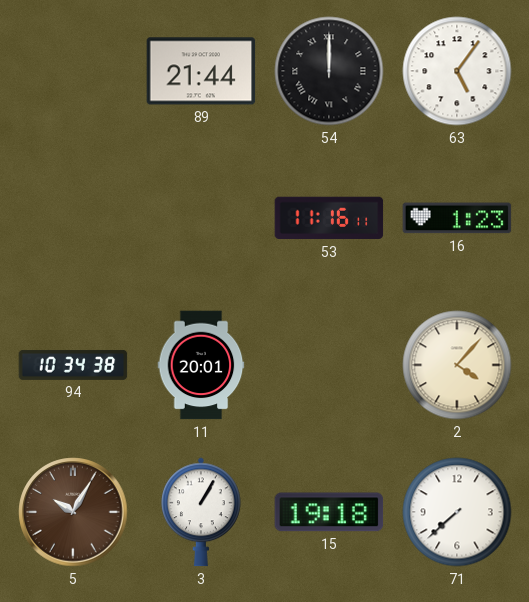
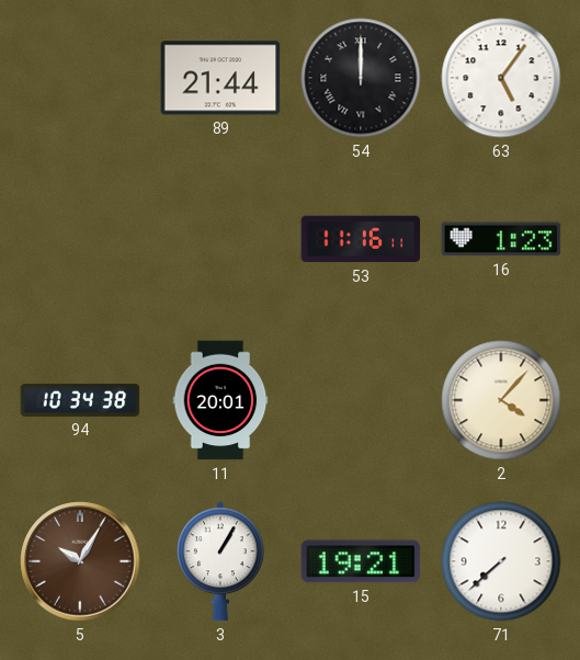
15: 19:18 -> 19:21 (361, 561)
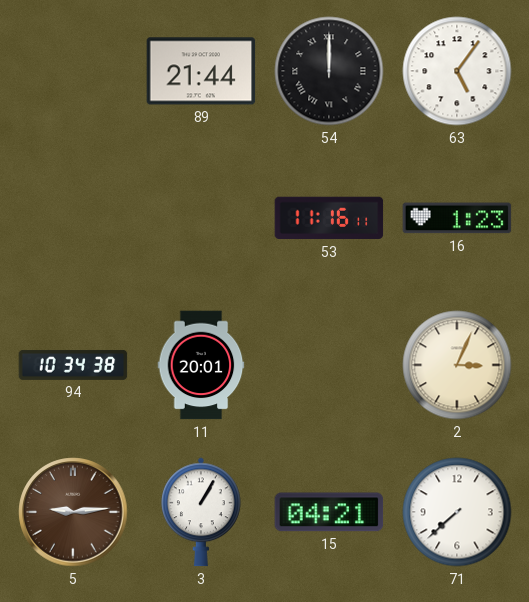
2: 4:07 -> 3:04 (457, 365)
5: 10:05 -> 9:14 (73, 512)
15: 19:21 -> 04:21 (329, 512)
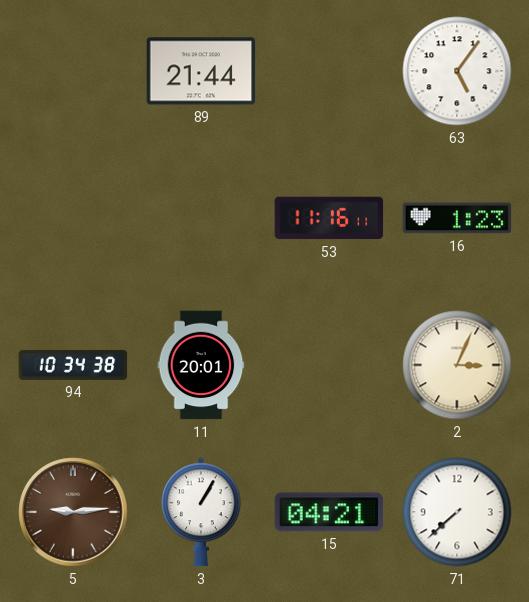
54: 12:00 -> none (329, 71)
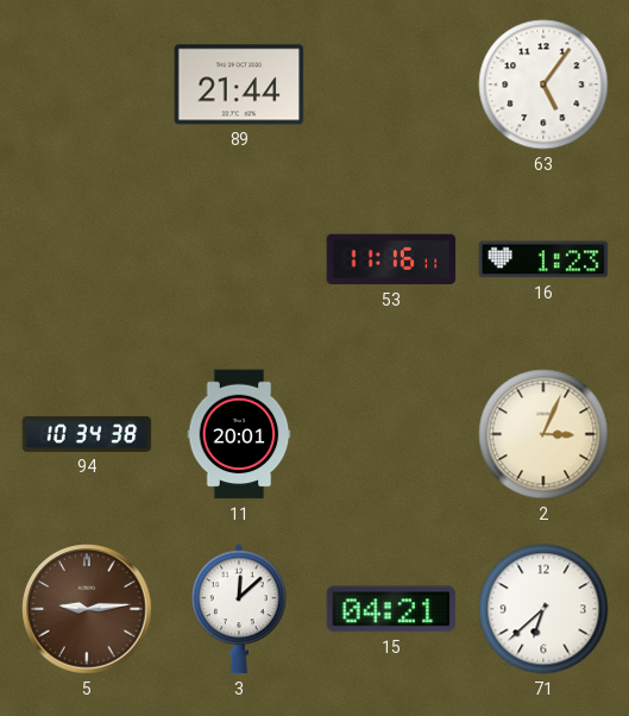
3: 1:05 -> 12:08 (240, 609)
71: 7:38 -> 6:38 (543, 609)
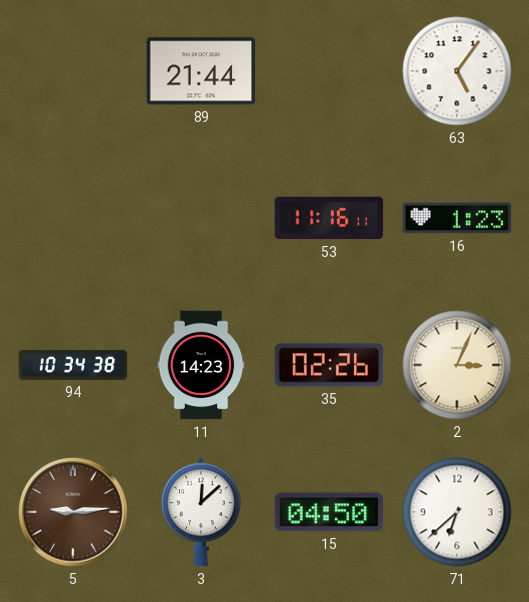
11: 20:01 -> 14:23 (201, 365)
35: none -> 02:26 (329, 365)
15: 04:21 -> 04:50 (329, 512)
